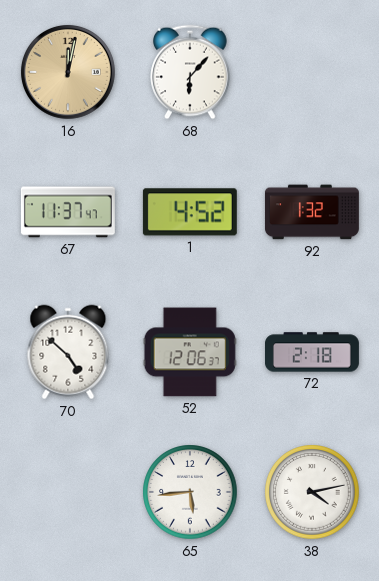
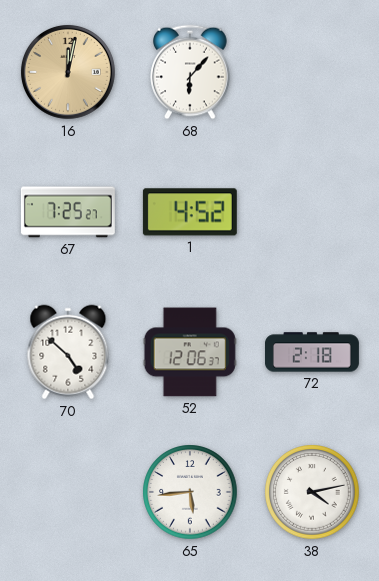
67: 11:37 -> 7:25 (68, 212)
92: 1:32 -> none (312, 212)
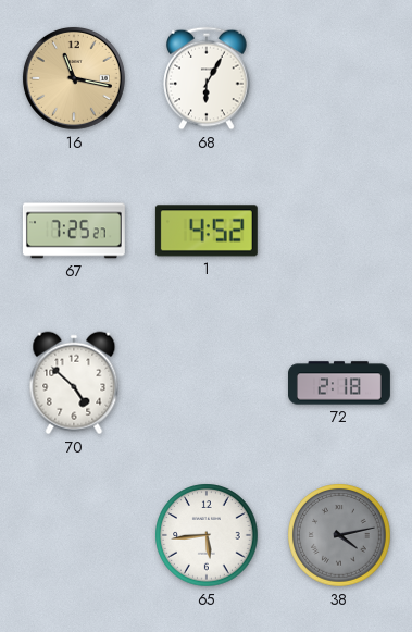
16: 12:02 -> 11:17 (74, 78)
68: 6:07 -> 6:05 (207, 78)
52: 12:06 -> none (190, 352)
38 dial: white -> grey (339, 535)
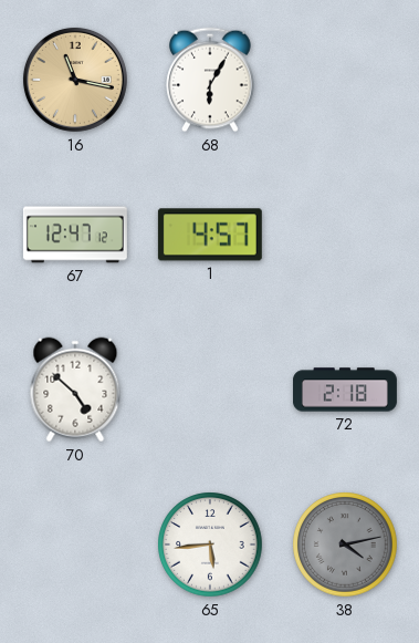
67: 7:25 -> 12:47 (75, 235)
1: 4:52 -> 4:57 (210, 235)
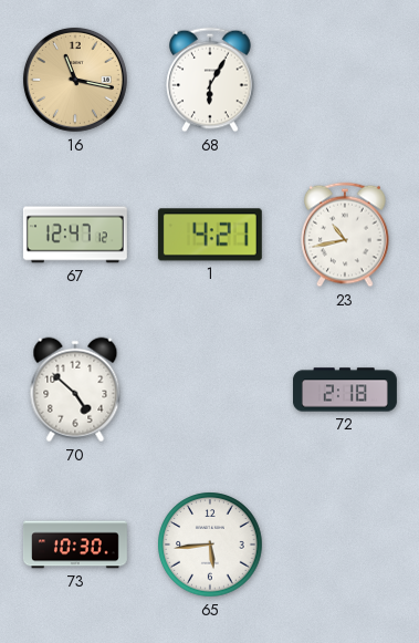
1: 4:57 -> 4:21 (210, 235)
23: none -> 10:43 (345, 235)
73: none -> 10:30 (76, 545)
38: 4:13 -> none (345, 545)
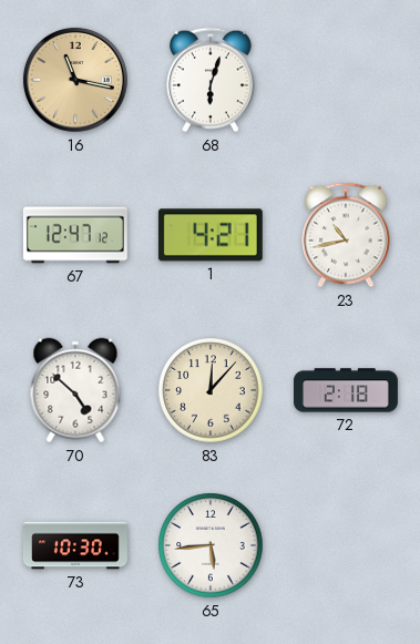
68: 6:05 -> 6:03 (211, 80)
83: none -> 12:07 (211, 390)
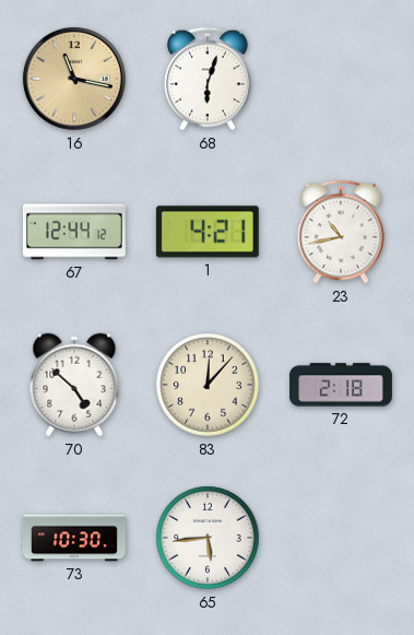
67: 12:47 -> 12:44 (74, 232)
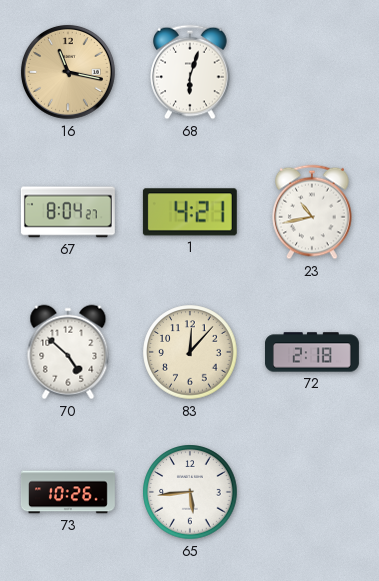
67: 12:44 -> 8:04 (68, 212)
73: 10:30 -> 10:26 (69, 492)
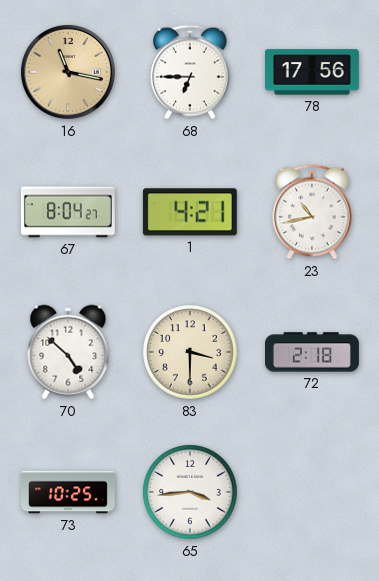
68: 6:03 -> 6:45 (190, 72)
78: none -> 17:56 (312, 72)
83: 12:07 -> 3:30 (190, 352)
73: 10:26 -> 10:25 (69, 492)
65: 5:44 -> 3:44 (190, 492)
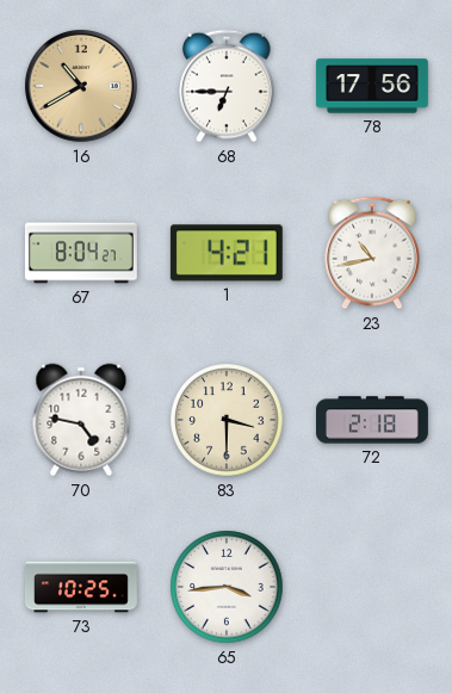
16: 11:17 -> 10:40 (81, 86)
70: 4:52 -> 4:47 (81, 420)
